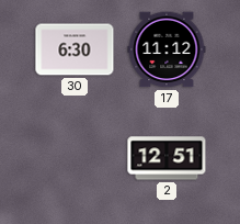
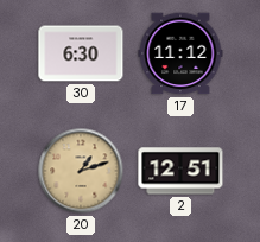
20: none -> 1:12 (81, 171)
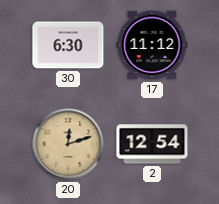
20: 1:12 -> 12:12 (68, 144)
2: 12:51 -> 12:54 (152, 144)
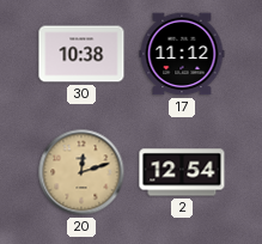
30: 6:30 -> 10:38 (81, 54)
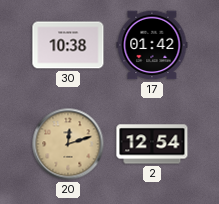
17: 11:12 -> 01:42 (152, 45)
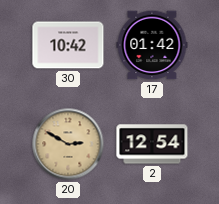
30: 10:38 -> 10:42 (68, 45)
20: 12:12 -> 2:50 (68, 144)
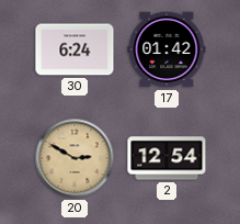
30: 10:42 -> 6:24 (75, 49)
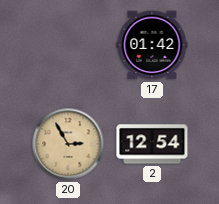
30: 6:24 -> none (75, 49)
20: 2:50 -> 2:55 (68, 144)
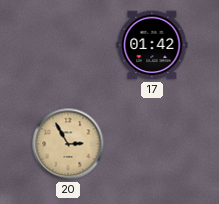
2: 12:54 -> none (152, 144)
